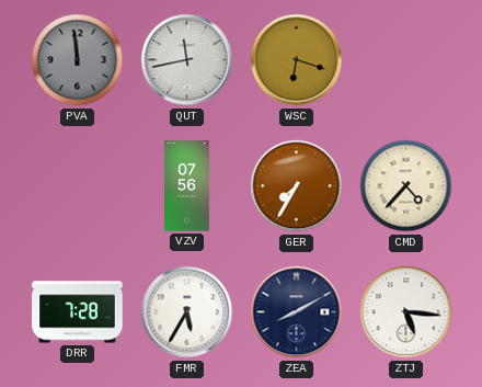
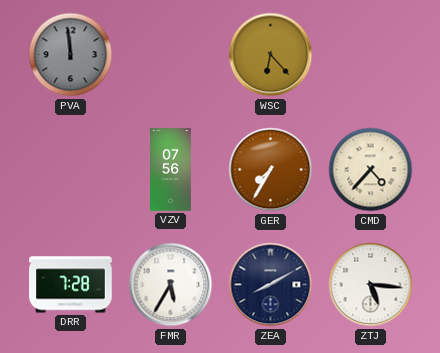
QUT: 11:43 -> none (187, 60)
WSC: 6:18 -> 6:23 (271, 55)
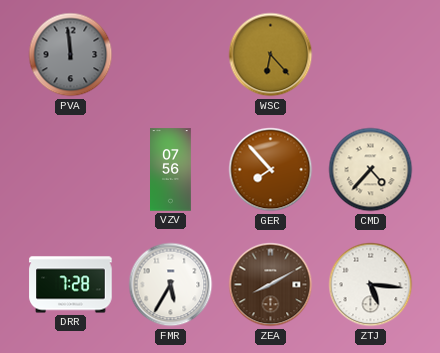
GER: 7:35 -> 7:53 (271, 170)
ZEA dial: navy -> brown (271, 285)
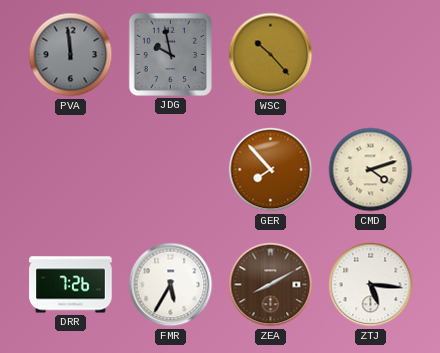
JDG: none -> 9:58 (170, 54)
WSC: 6:23 -> 10:23 (271, 55)
VZV: 07:56 -> none (171, 170)
CMD: 4:37 -> 4:12 (371, 170)
DRR: 7:28 -> 7:26 (71, 285)
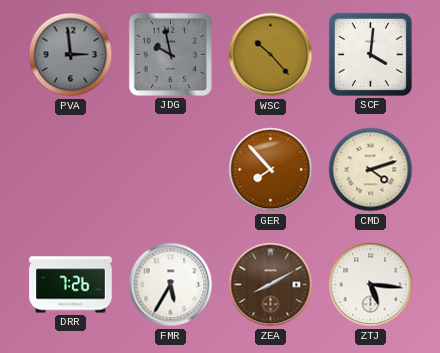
PVA: 11:59 -> 2:59 (71, 55)
SCF: none -> 4:01 (370, 54)
